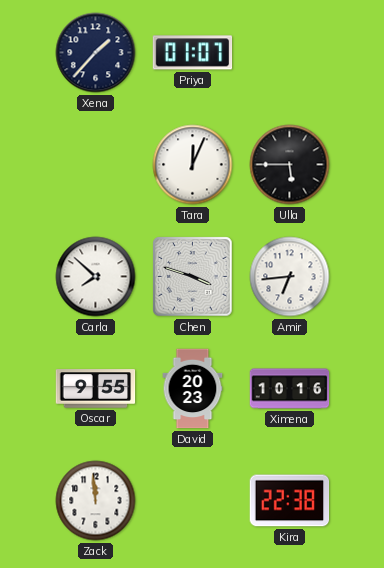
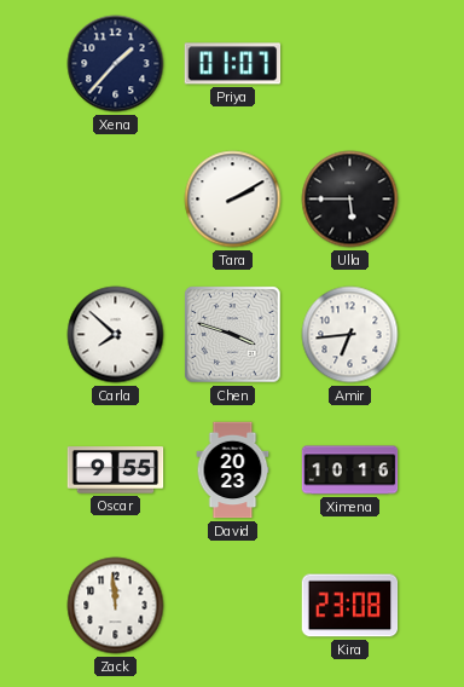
Tara: 12:04 -> 2:10 (233, 200)
Kira: 22:38 -> 23:08 (350, 606)
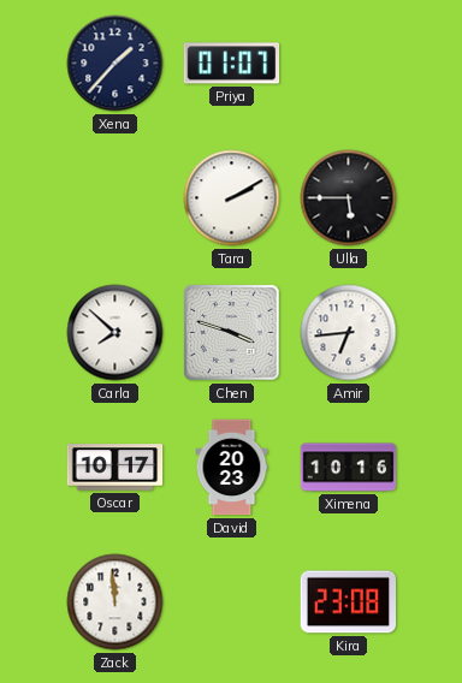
Oscar: 9:55 -> 10:17 (115, 468)
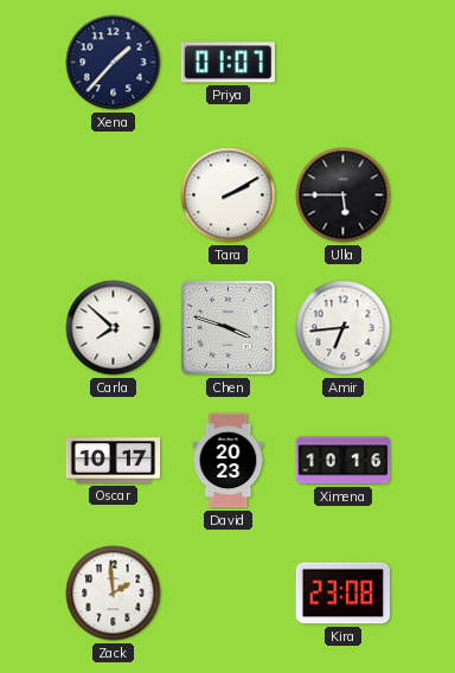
Zack: 11:59 -> 1:59 (114, 594)
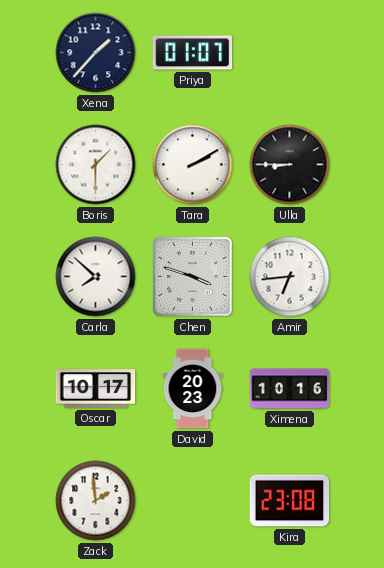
Boris: none -> 1:30 (96, 165)
Ulla: 5:45 -> 8:45 (290, 165)
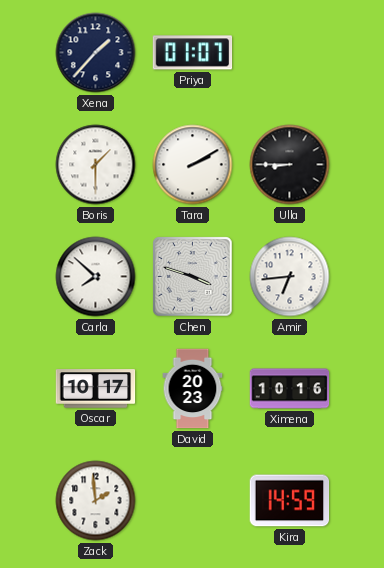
Kira: 23:08 -> 14:59 (290, 501)
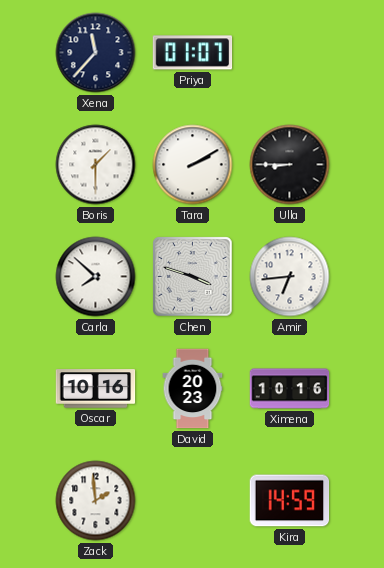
Xena: 1:37 -> 11:37 (96, 53)
Oscar: 10:17 -> 10:16 (96, 389)
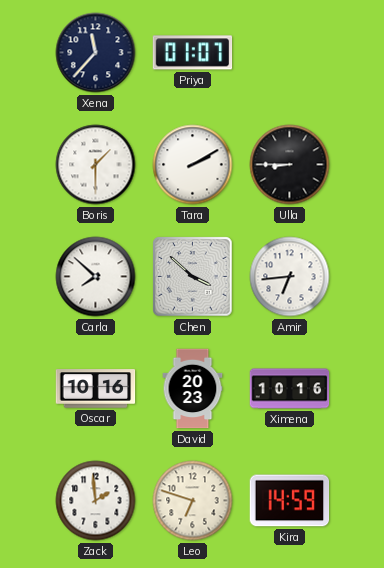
Chen: 3:48 -> 3:52 (193, 277)
Leo: none -> 6:48 (193, 501)
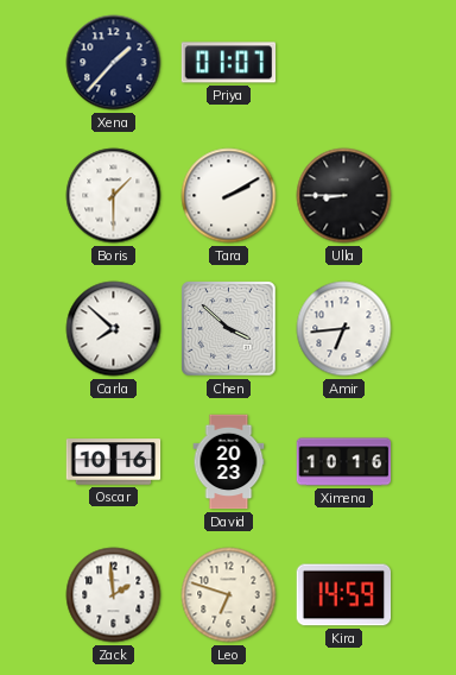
Xena: 11:37 -> 1:37 (114, 63)
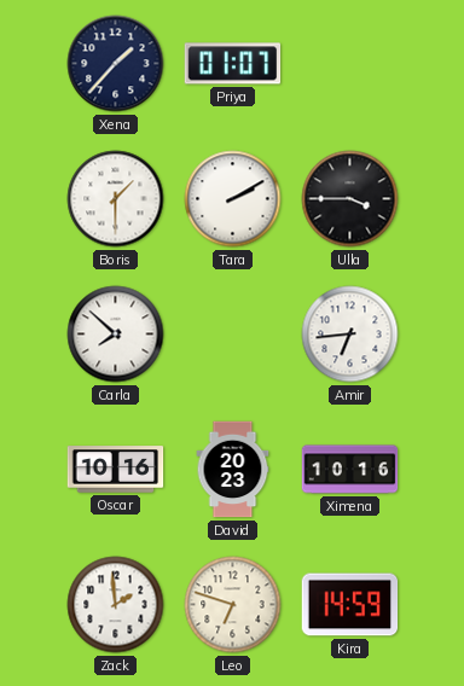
Ulla: 8:45 -> 3:45 (350, 199)
Chen: 3:52 -> none (229, 329)
